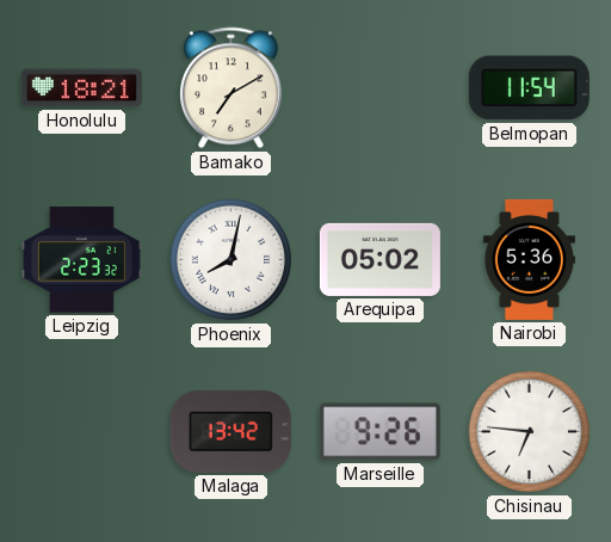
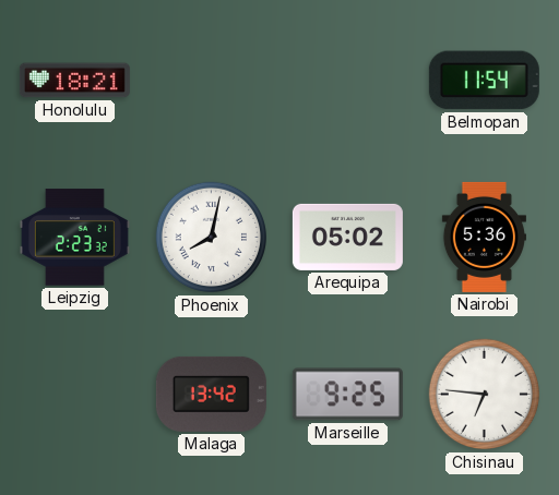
Bamako: 7:10 -> none (232, 88)
Marseille: 9:26 -> 9:25 (347, 395)
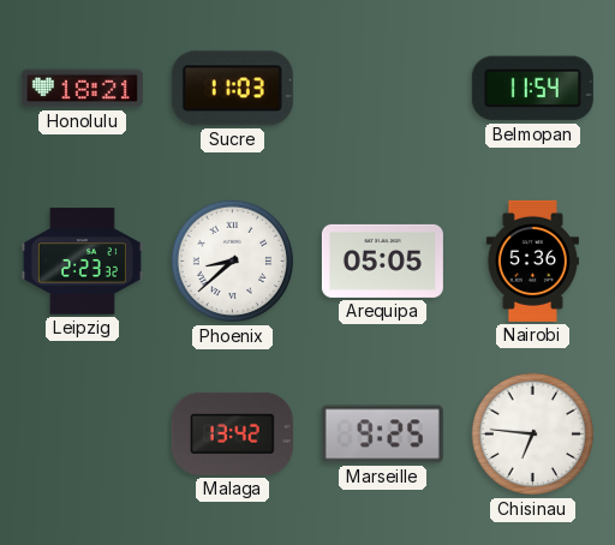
Sucre: none -> 11:03 (232, 89)
Phoenix: 8:02 -> 8:38 (233, 262)
Arequipa: 05:02 -> 05:05 (382, 260)
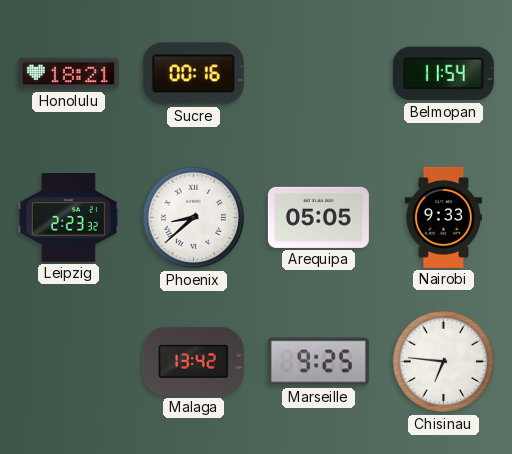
Sucre: 11:03 -> 00:16 (193, 74)
Nairobi: 5:36 -> 9:33 (443, 217)
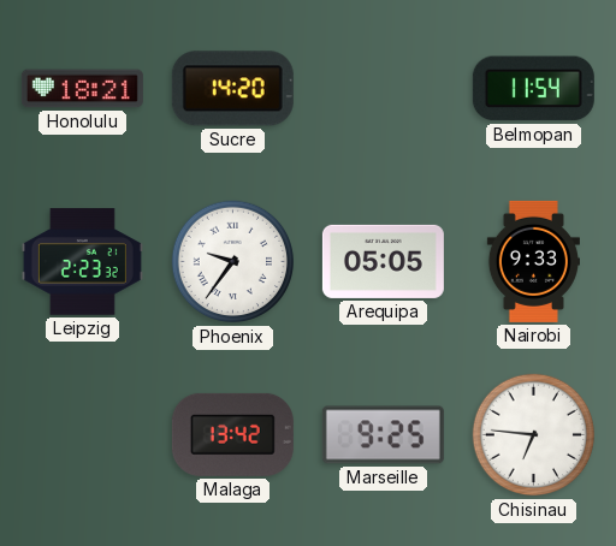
Sucre: 00:16 -> 14:20 (232, 89)
Phoenix: 8:38 -> 9:36 (233, 262)
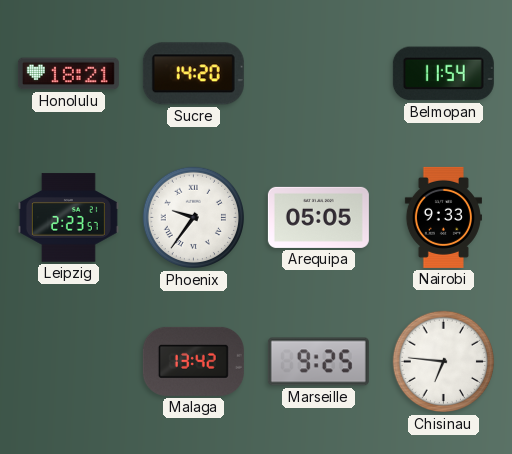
Leipzig: 2:23:32 -> 2:23:57 (68, 218)
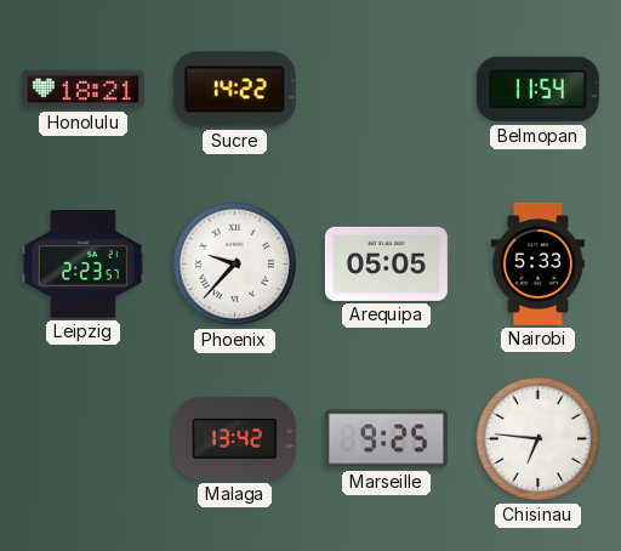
Sucre: 14:20 -> 14:22 (234, 90)
Phoenix: 9:36 -> 9:37 (235, 265)
Nairobi: 9:33 -> 5:33 (537, 263)
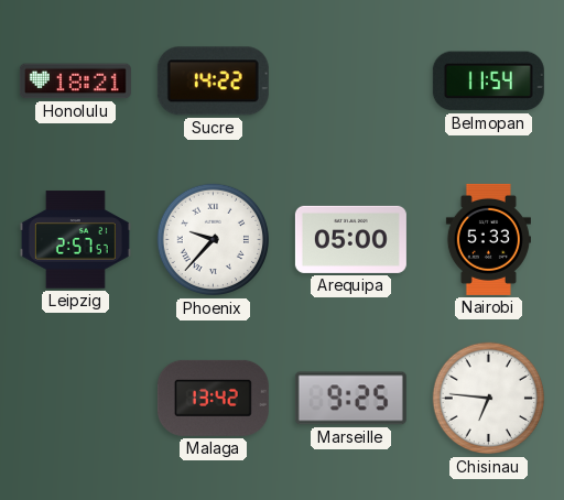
Leipzig: 2:23 -> 2:57 (75, 240)
Arequipa: 05:05 -> 05:00 (350, 239)
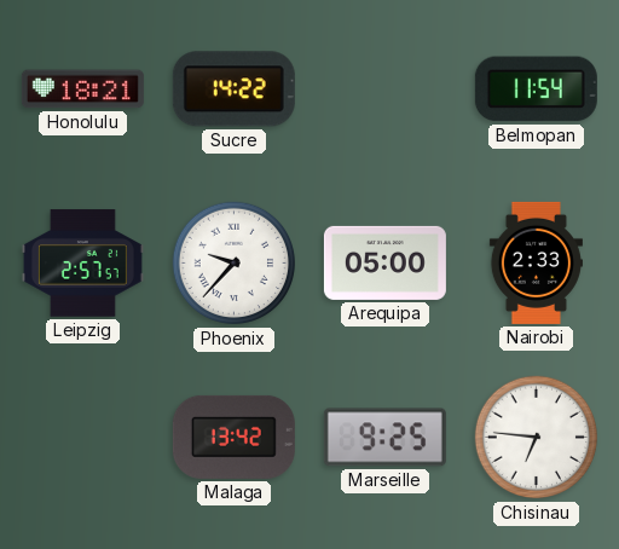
Nairobi: 5:33 -> 2:33 (536, 262)
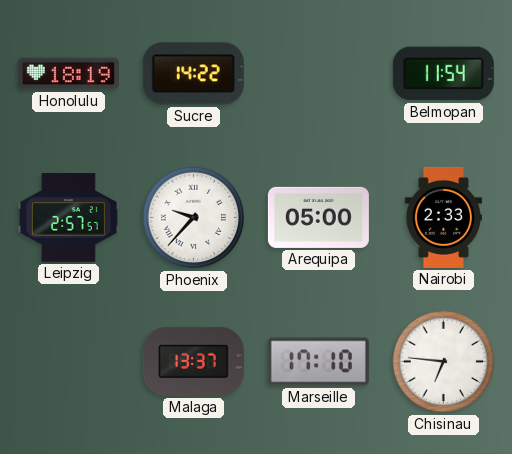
Honolulu: 18:21 -> 18:19 (68, 74)
Malaga: 13:42 -> 13:37 (193, 361)
Marseille: 9:25 -> 17:10 (318, 362)
